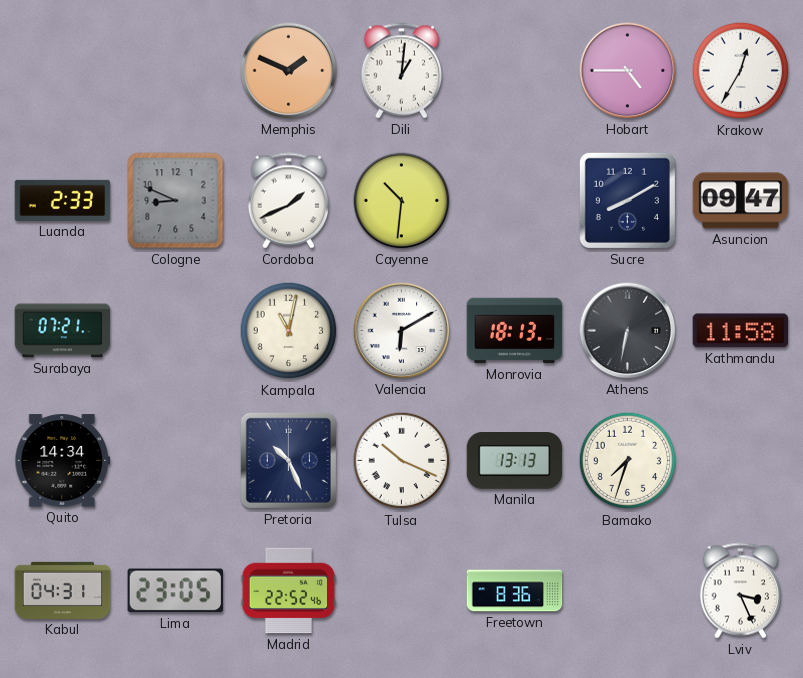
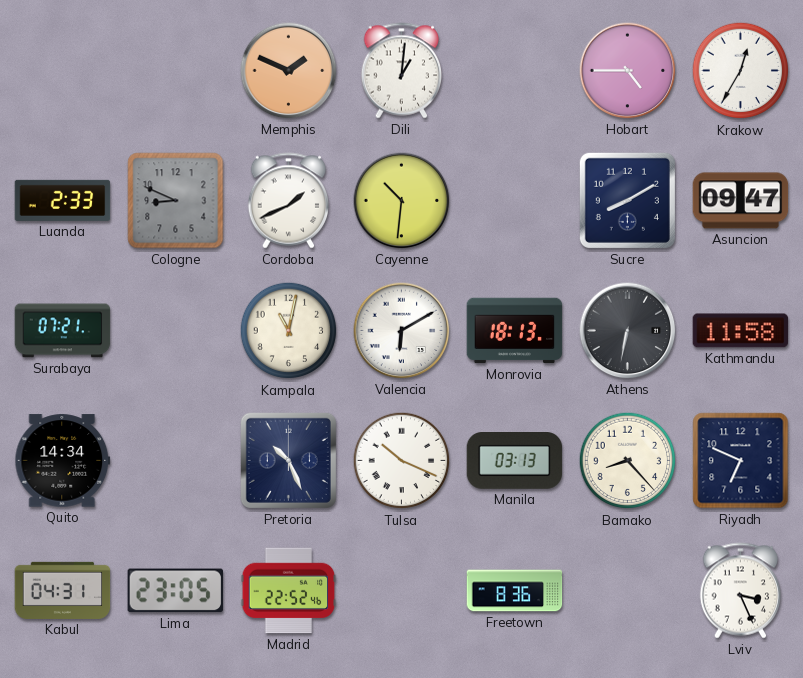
Manila: 13:13 -> 03:13 (515, 461)
Bamako: 7:33 -> 8:23 (628, 461)
Riyadh: none -> 6:49 (741, 461)
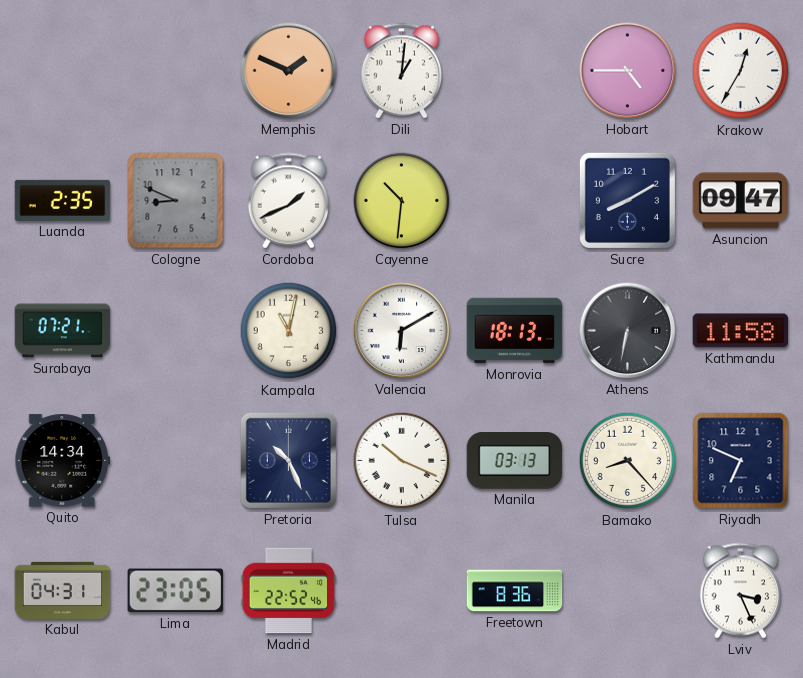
Luanda: 2:33 -> 2:35 (63, 200)
